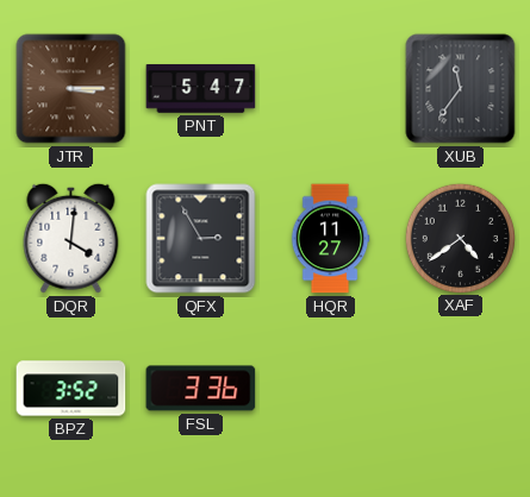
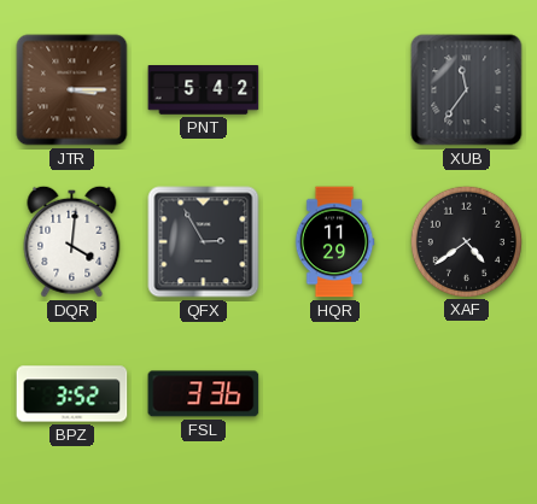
PNT: 5:47 -> 5:42 (204, 90)
HQR: 11:27 -> 11:29 (334, 242)
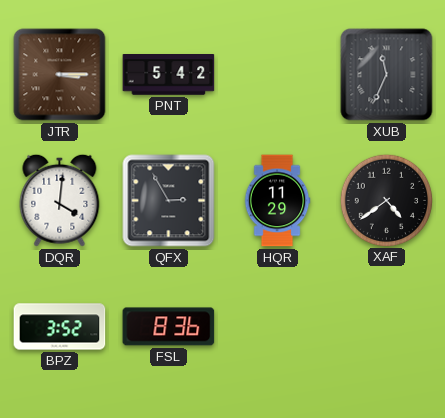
XUB: 11:36 -> 11:34 (387, 75)
FSL: 3:36 -> 8:36 (169, 327)
